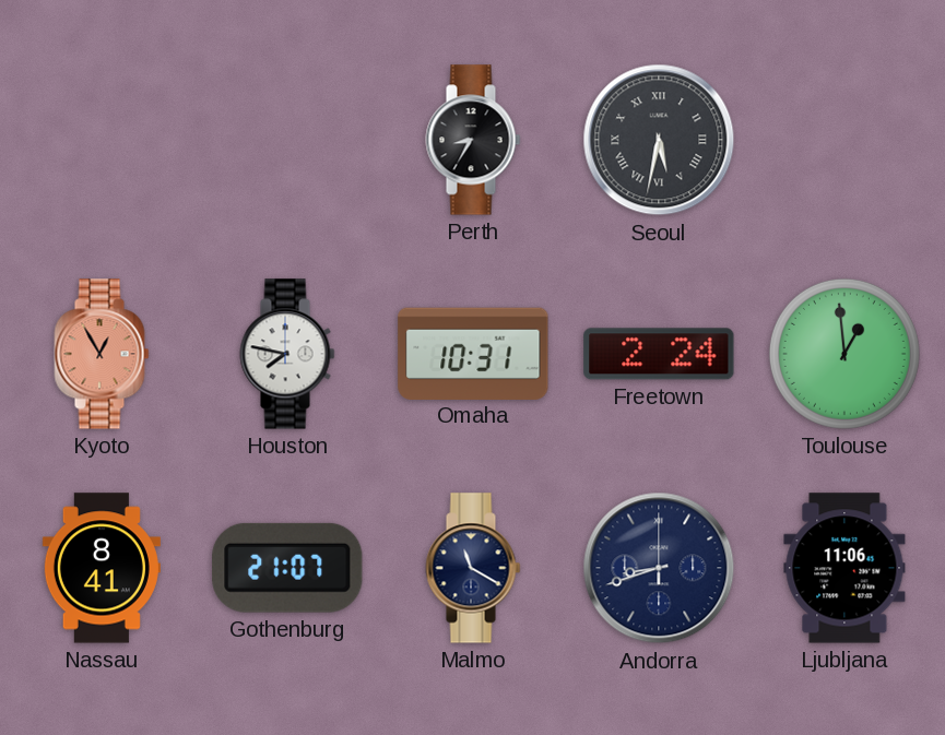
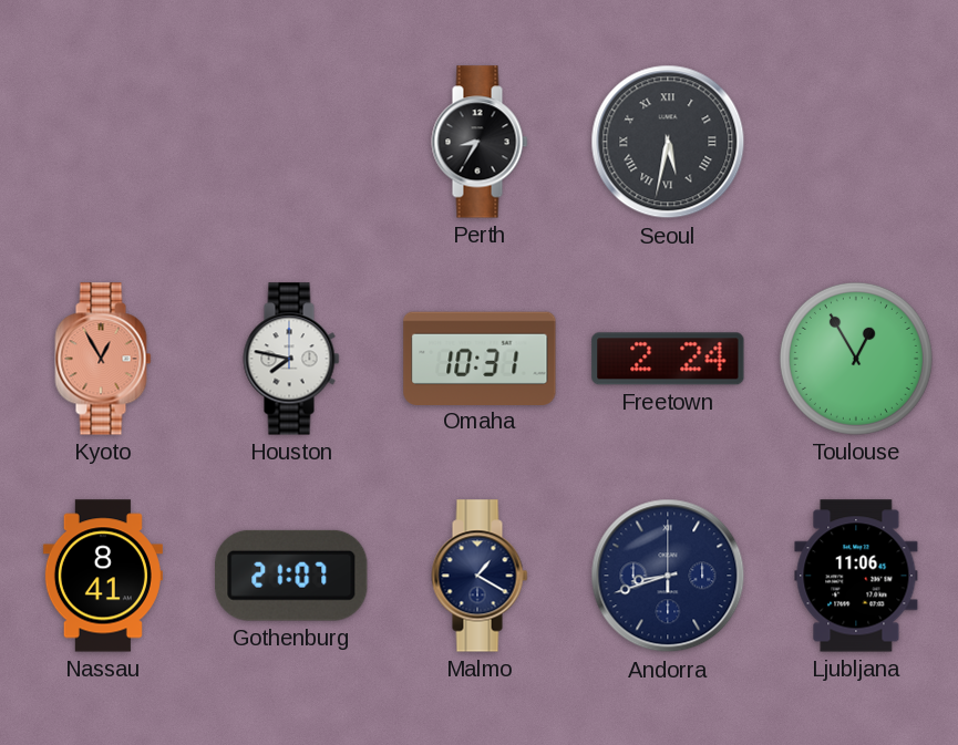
Toulouse: 12:59 -> 12:55 (856, 359)
Malmo: 11:20 -> 1:20 (480, 576)
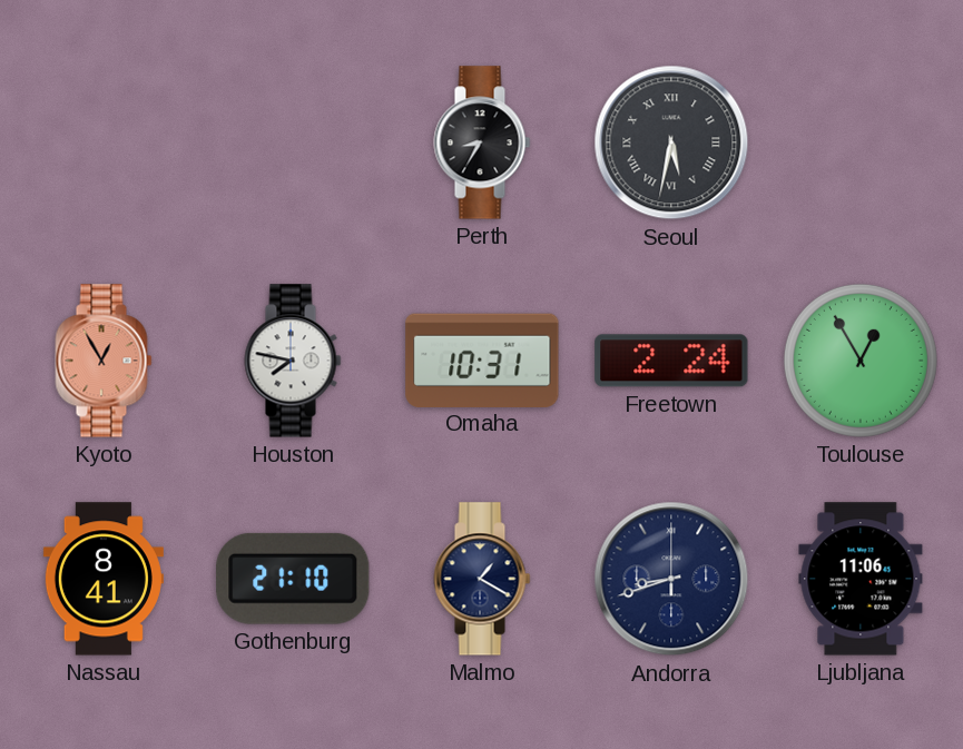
Gothenburg: 21:07 -> 21:10 (293, 579)
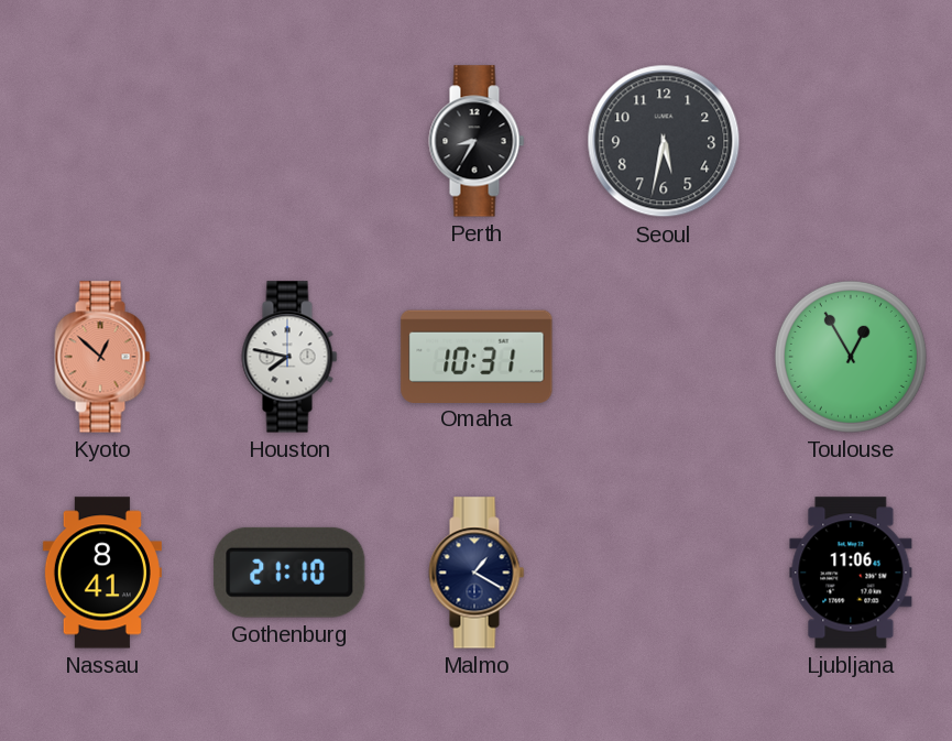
Seoul numerals: Roman -> Arabic (664, 141)
Kyoto: 12:55 -> 12:52 (102, 357)
Freetown: 2:24 -> none (671, 361)
Andorra: 8:42 -> none (671, 579)
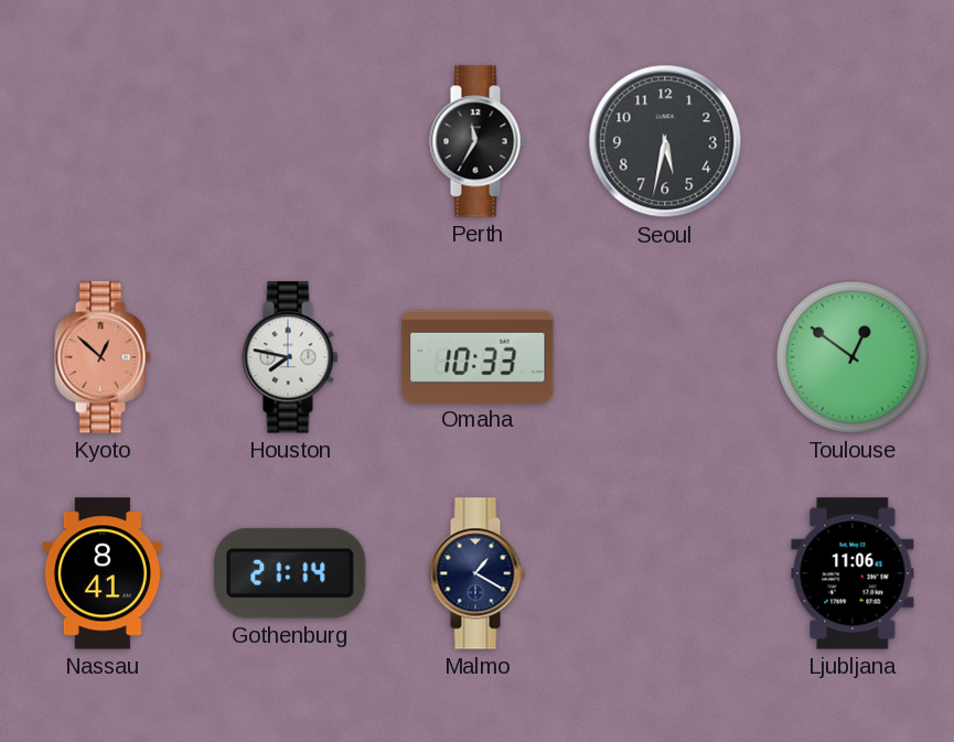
Perth: 8:35 -> 11:35 (478, 141)
Omaha: 10:31 -> 10:33 (478, 356)
Toulouse: 12:55 -> 12:51 (853, 357)
Gothenburg: 21:10 -> 21:14 (290, 573)
